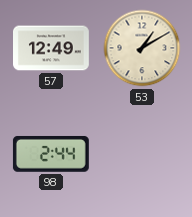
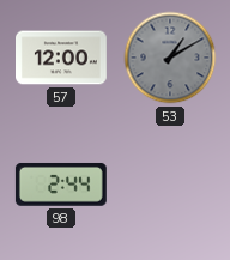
57: 12:49 -> 12:00 (62, 58)
53 dial: cream -> grey (170, 58)
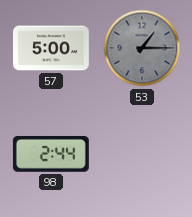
57: 12:00 -> 5:00 (52, 48)
53: 1:10 -> 1:15 (142, 48)
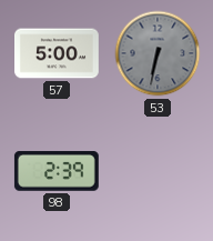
53: 1:15 -> 6:32 (158, 53)
98: 2:44 -> 2:39 (57, 171)
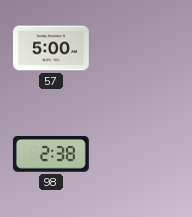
53: 6:32 -> none (158, 53)
98: 2:39 -> 2:38 (51, 154)
